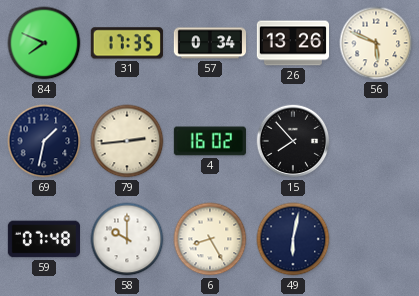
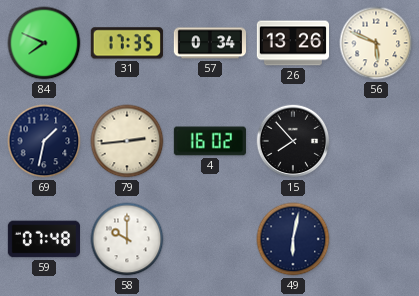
6: 8:25 -> none (210, 239)
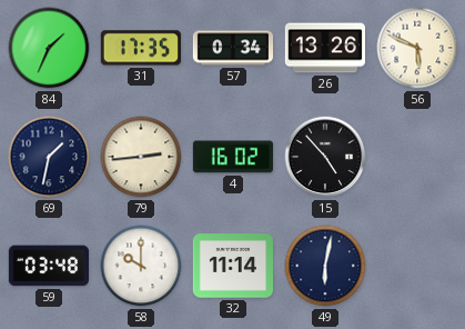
84: 7:49 -> 1:34 (49, 48)
15: 7:53 -> 4:53 (325, 157)
59: 07:48 -> 03:48 (48, 266)
32: none -> 11:14 (232, 266)
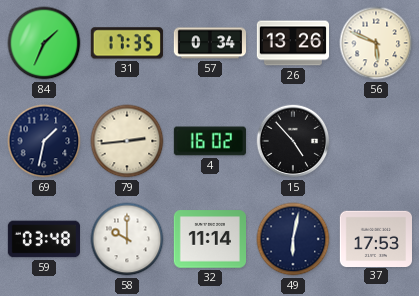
37: none -> 17:53 (375, 238)
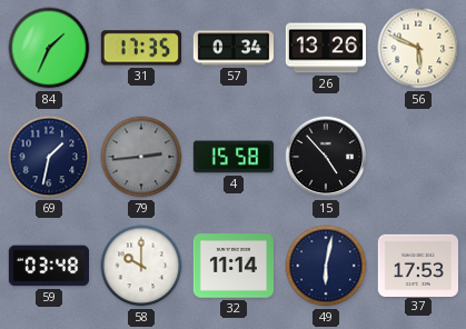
79 dial: cream -> grey (141, 157)
4: 16:02 -> 15:58 (232, 157)
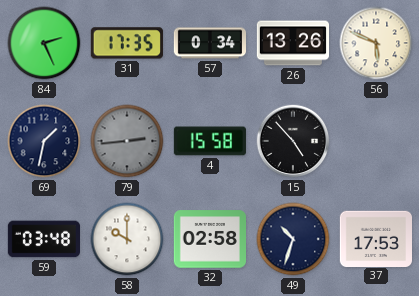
84: 1:34 -> 2:26 (44, 43)
32: 11:14 -> 02:58 (209, 239)
49: 6:02 -> 10:33 (293, 239)
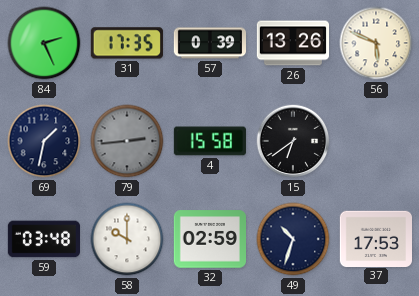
57: 0:34 -> 0:39 (209, 43)
15: 4:53 -> 6:39 (293, 141)
32: 02:58 -> 02:59 (209, 239)
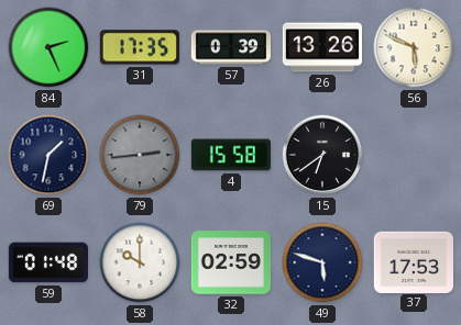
59: 03:48 -> 01:48 (47, 262)
49: 10:33 -> 5:48 (322, 262)
